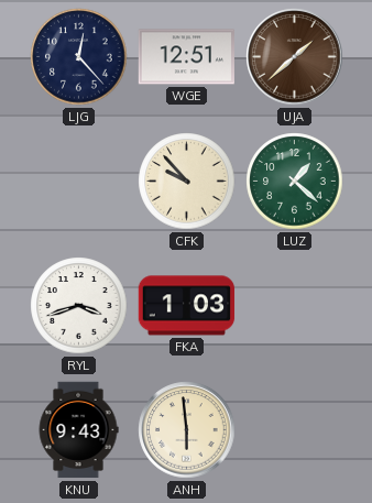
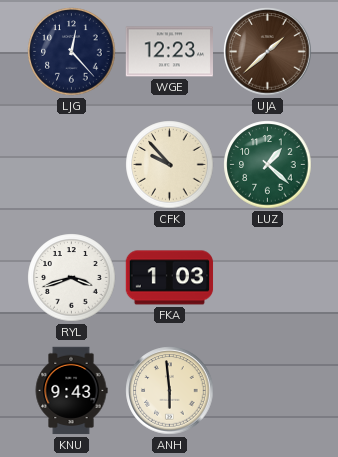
WGE: 12:51 -> 12:23 (169, 52)
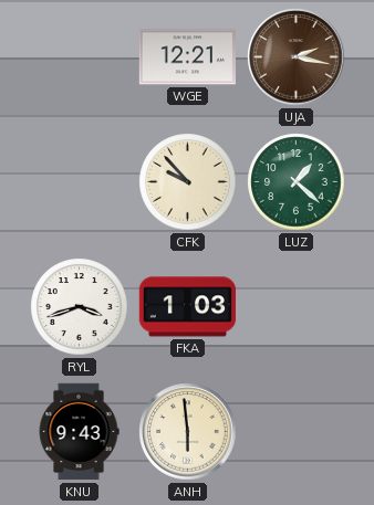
LJG: 12:23 -> none (72, 52)
WGE: 12:23 -> 12:21 (187, 57)
UJA: 1:38 -> 2:17 (297, 57)
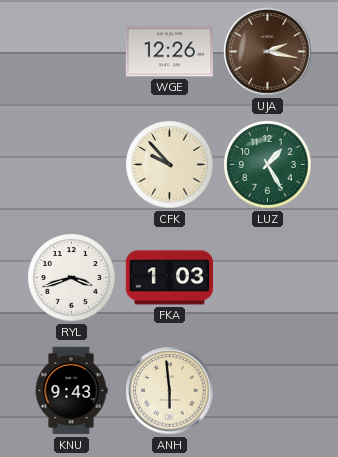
WGE: 12:21 -> 12:26 (169, 52)
LUZ: 1:22 -> 1:25 (268, 165)
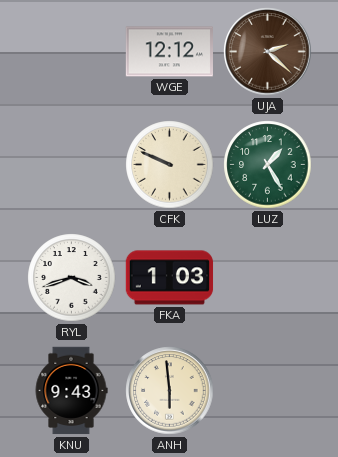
WGE: 12:26 -> 12:12 (169, 52)
UJA: 2:17 -> 2:22 (268, 52)
CFK: 9:53 -> 9:49 (170, 165)
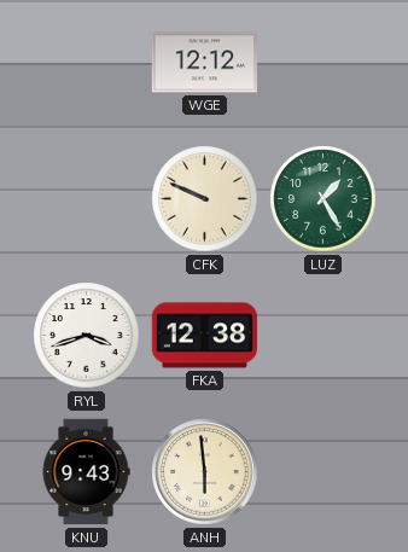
UJA: 2:22 -> none (268, 52)
FKA: 1:03 -> 12:38 (205, 336)
